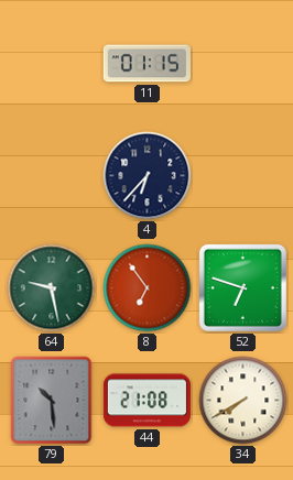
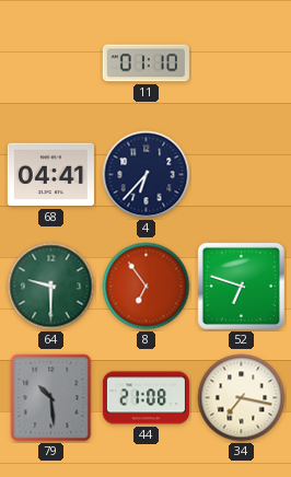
11: 01:15 -> 01:10 (145, 63)
68: none -> 04:41 (50, 175)
64: 9:28 -> 9:30 (51, 287)
34: 7:40 -> 7:17 (242, 398)
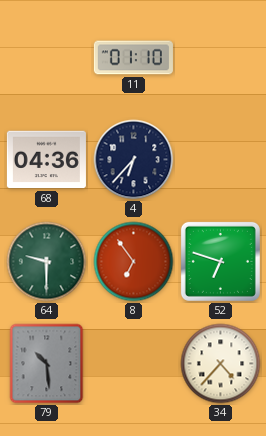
68: 04:41 -> 04:36 (46, 160)
44: 21:08 -> none (145, 398)
34: 7:17 -> 4:37 (221, 364)
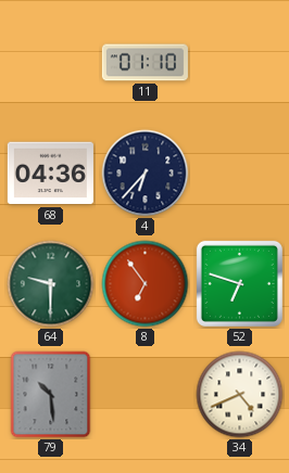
34: 4:37 -> 4:41 (240, 395)
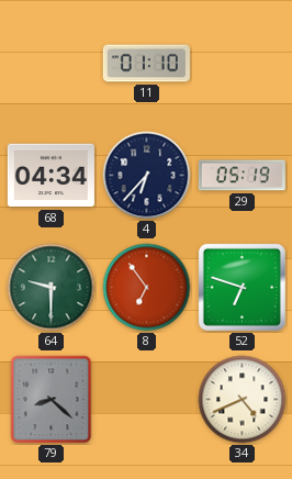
68: 04:36 -> 04:34 (50, 176)
29: none -> 05:19 (242, 176)
79: 10:29 -> 8:22 (52, 400)
